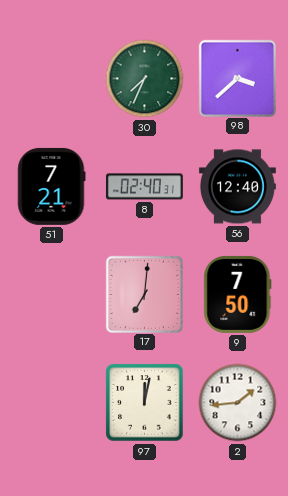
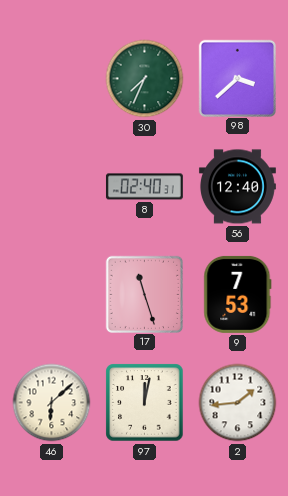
51: 7:21 -> none (52, 186)
17: 7:01 -> 11:27 (144, 294)
9: 7:50 -> 7:53 (238, 294)
46: none -> 6:08 (52, 403)
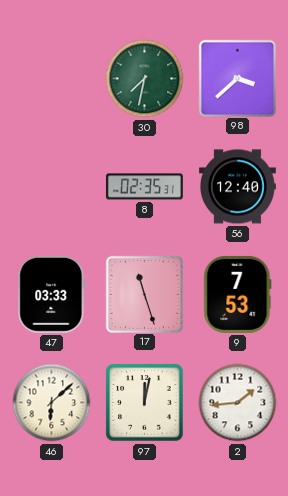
30: 7:34 -> 7:32 (145, 79)
8: 02:40 -> 02:35 (144, 187)
47: none -> 03:33 (52, 294)
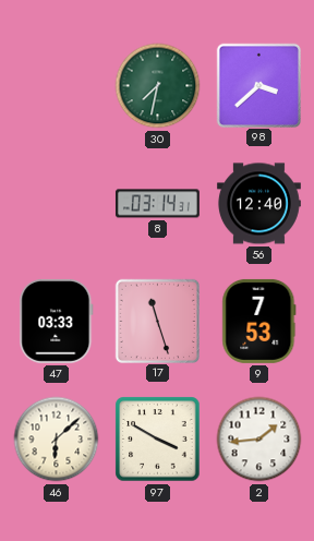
8: 02:35 -> 03:14 (157, 204)
97: 12:02 -> 3:50 (158, 440)
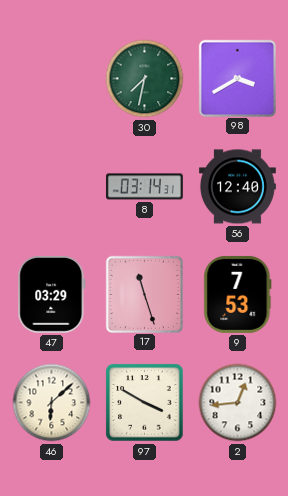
98: 3:38 -> 3:40 (237, 78)
47: 03:33 -> 03:29 (52, 294)
2: 1:44 -> 12:44 (238, 403)
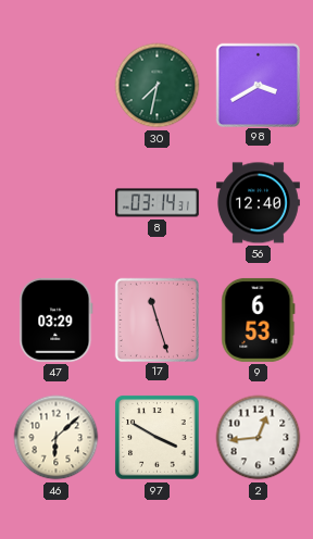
9: 7:53 -> 6:53 (259, 319)
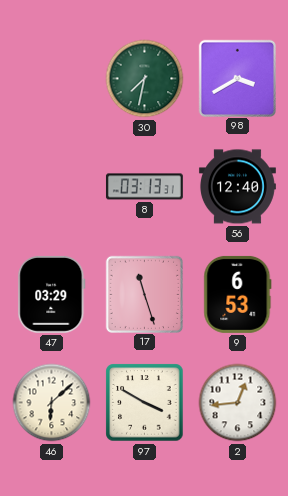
8: 03:14 -> 03:13 (144, 187)
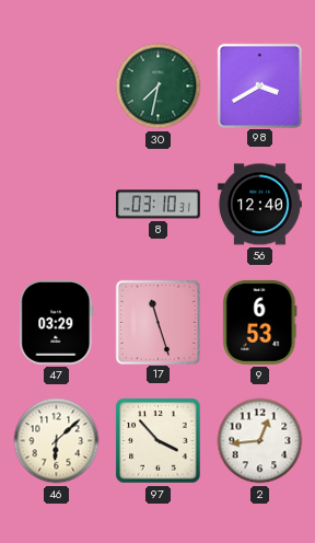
8: 03:13 -> 03:10 (157, 205)
97: 3:50 -> 3:53 (159, 441)
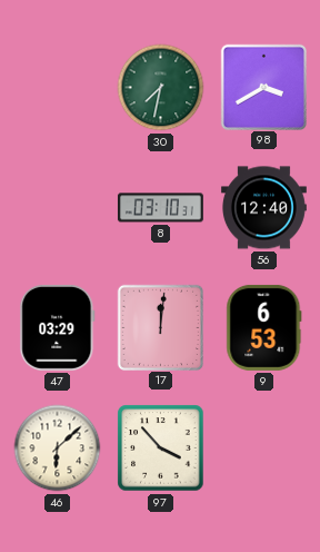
17: 11:27 -> 12:01 (160, 327)
2: 12:44 -> none (260, 441)
